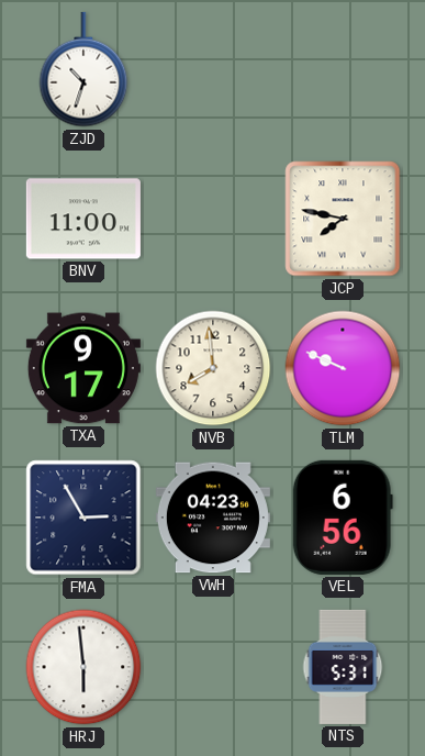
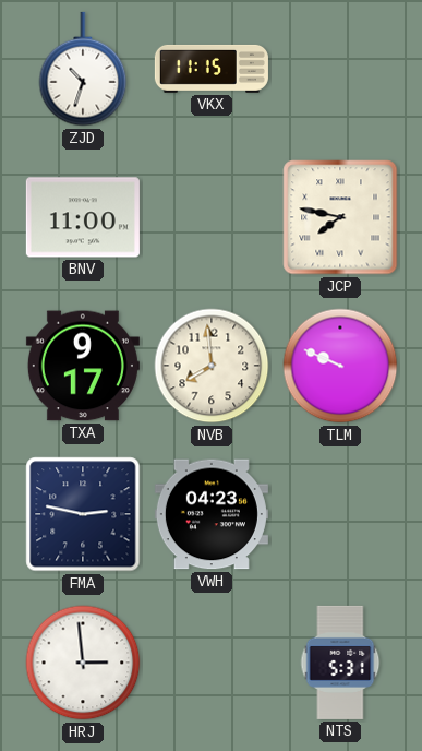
VKX: none -> 11:15 (212, 69)
FMA: 2:55 -> 2:47 (83, 514)
VEL: 6:56 -> none (343, 518)
HRJ: 5:59 -> 2:59 (83, 663)
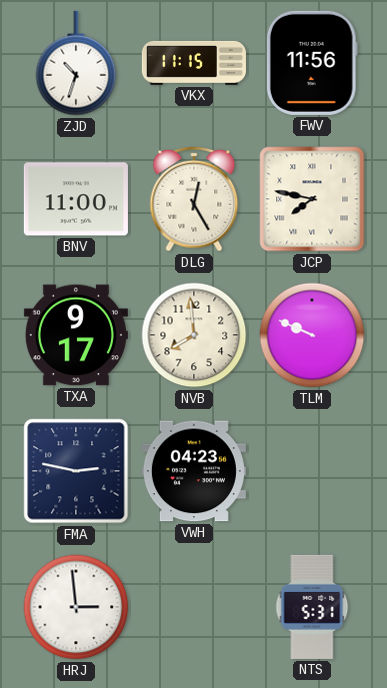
FWV: none -> 11:56 (312, 63)
DLG: none -> 12:25 (194, 199)
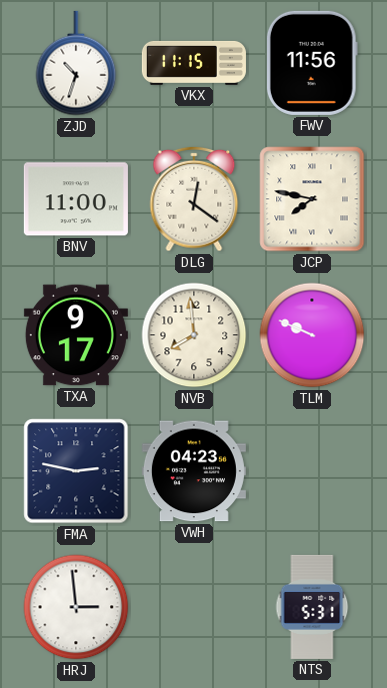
DLG: 12:25 -> 12:21 (194, 199)
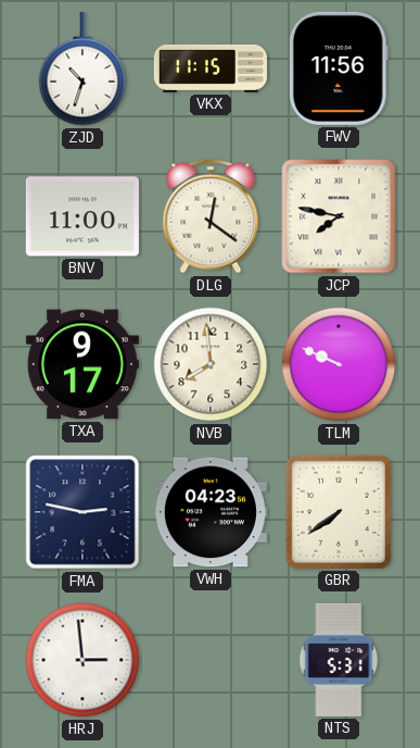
GBR: none -> 7:39 (339, 512)
